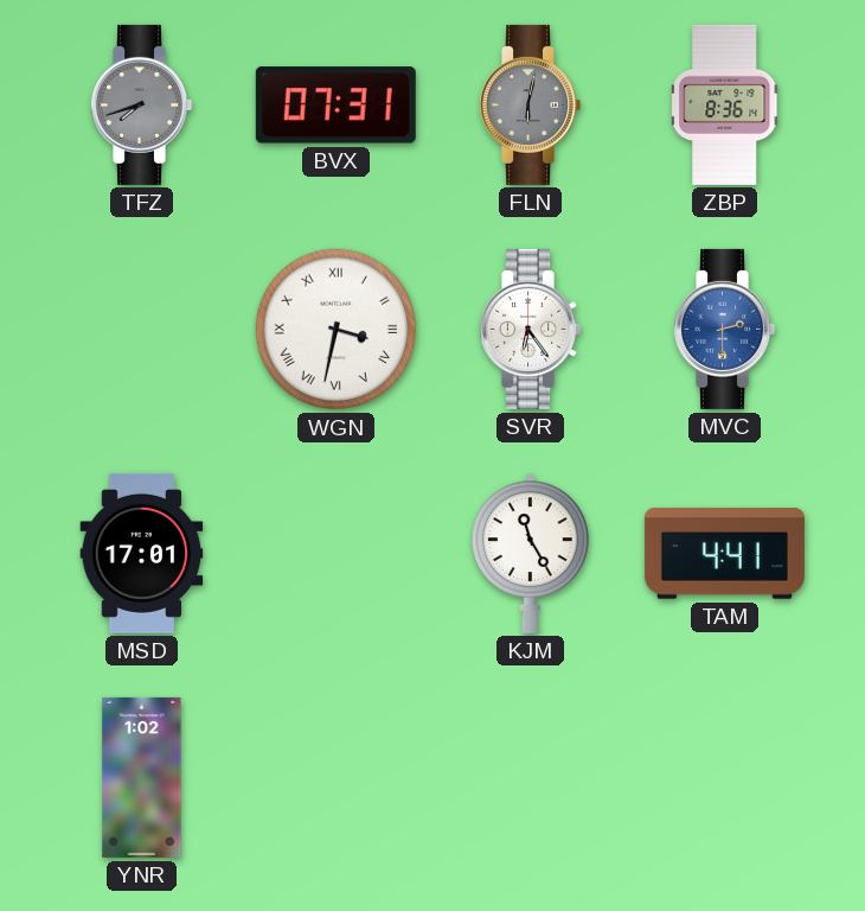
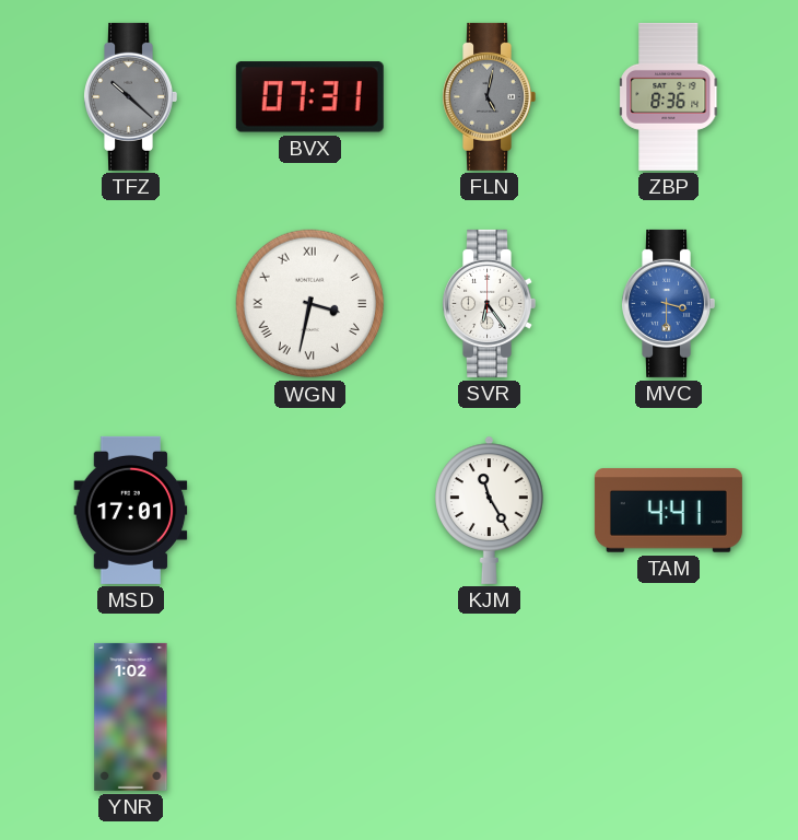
TFZ: 7:42 -> 10:22 (130, 96)
FLN: 6:02 -> 5:02 (489, 96)
MVC: 2:30 -> 3:30 (668, 303)
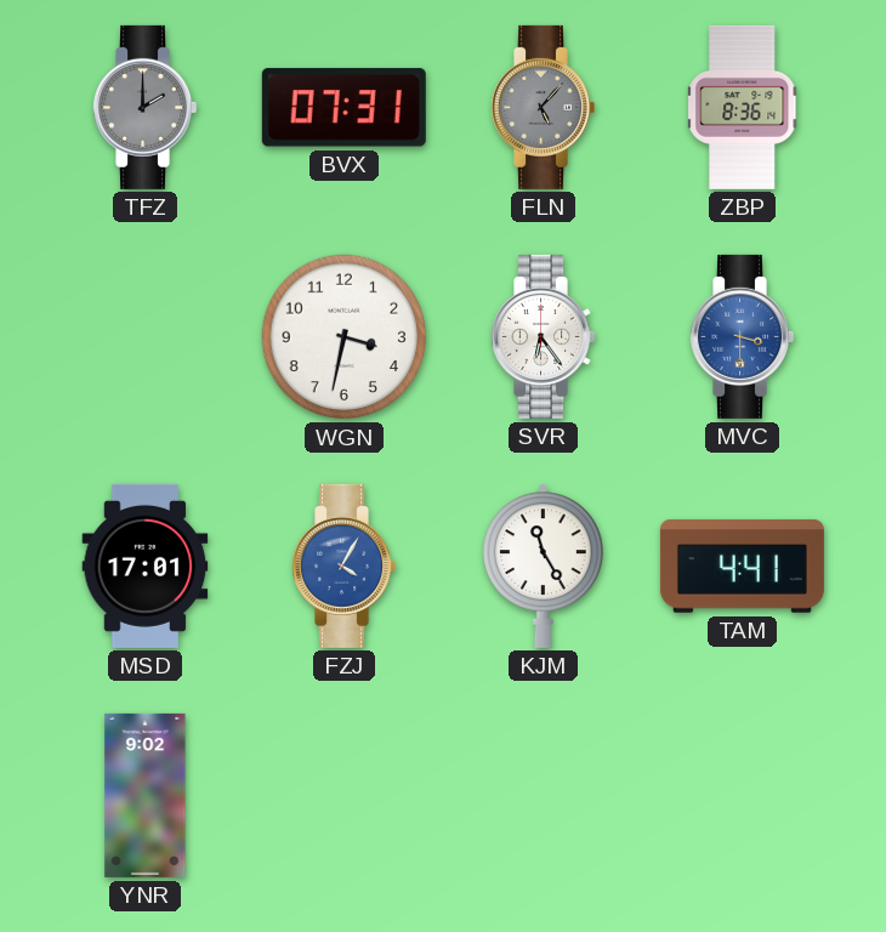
TFZ: 10:22 -> 2:00 (144, 107)
FLN: 5:02 -> 5:07 (543, 107)
WGN numerals: Roman -> Arabic (345, 337)
FZJ: none -> 4:05 (343, 566)
YNR: 1:02 -> 9:02 (146, 795)
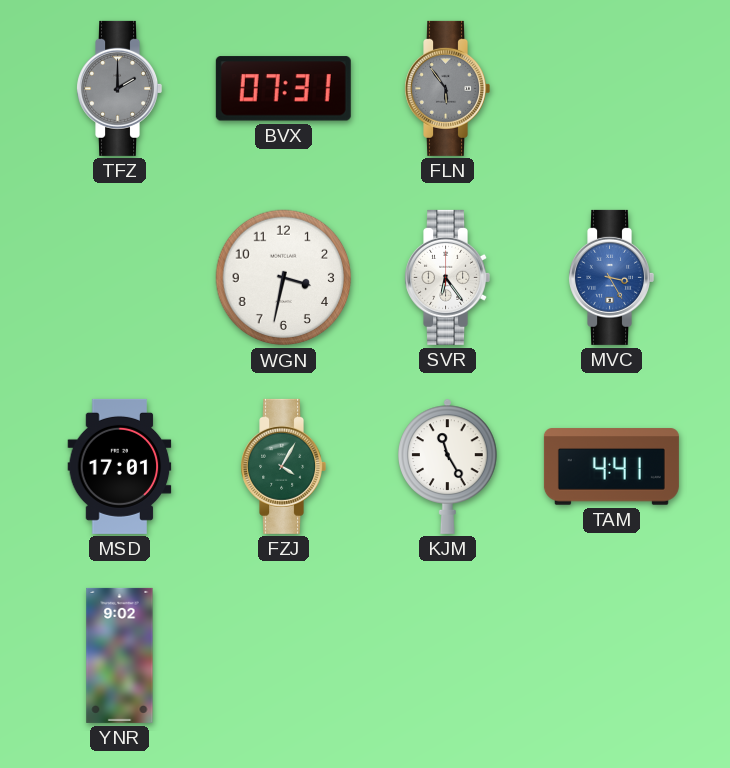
FLN: 5:07 -> 5:54 (447, 88)
ZBP: 8:36 -> none (743, 107)
MVC: 3:30 -> 3:25 (611, 277)
FZJ dial: blue -> green (283, 466)
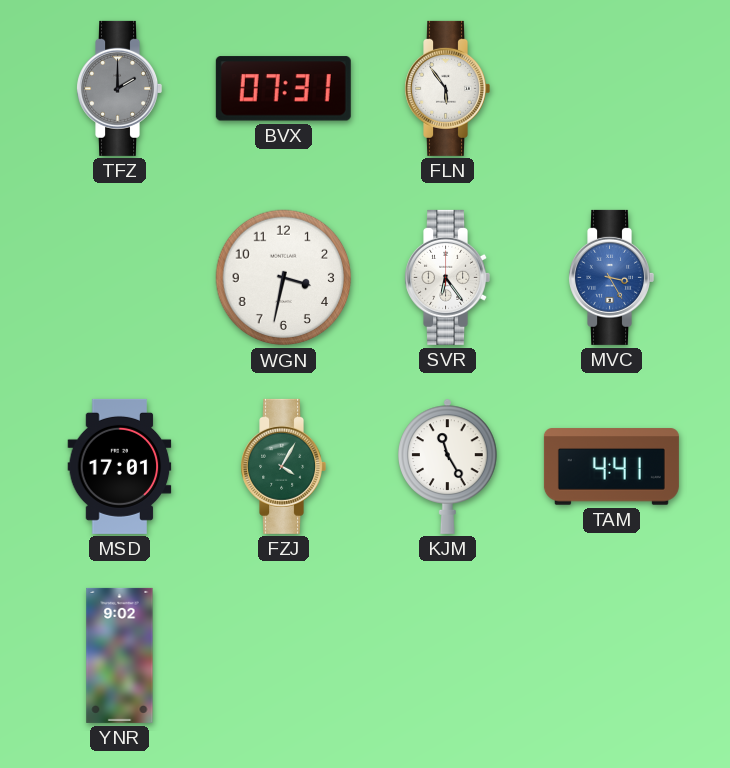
FLN dial: grey -> white (447, 88)
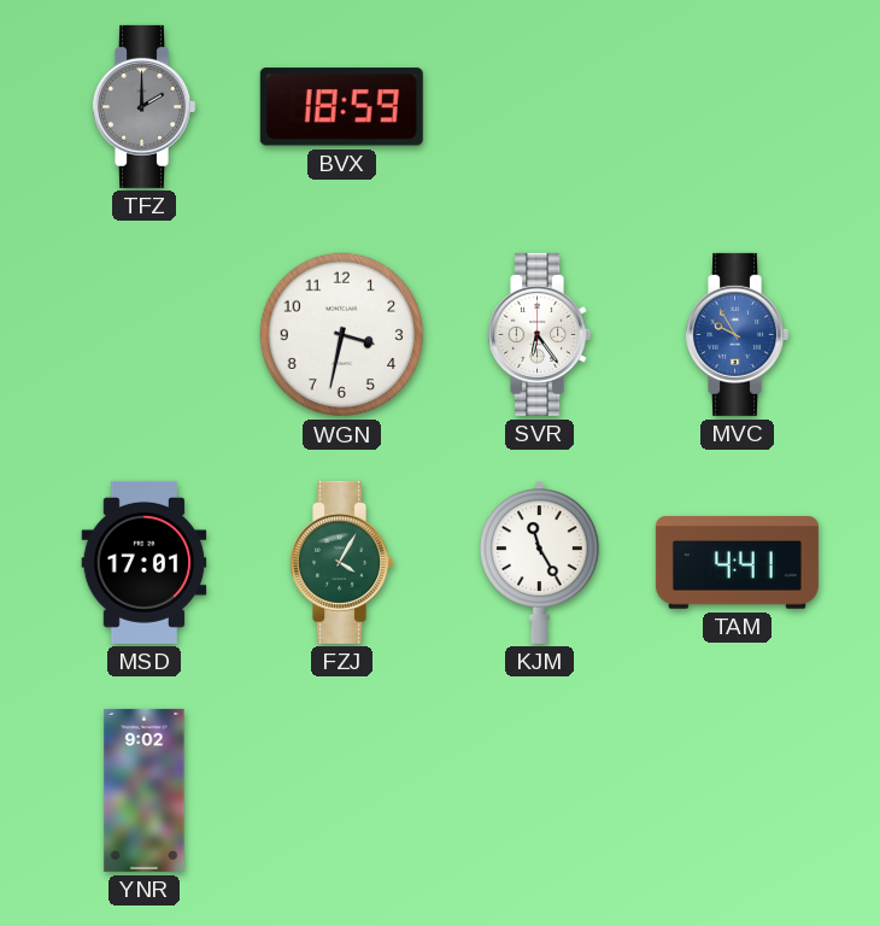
BVX: 07:31 -> 18:59 (341, 107)
FLN: 5:54 -> none (447, 88)
MVC: 3:25 -> 9:55 (737, 334)
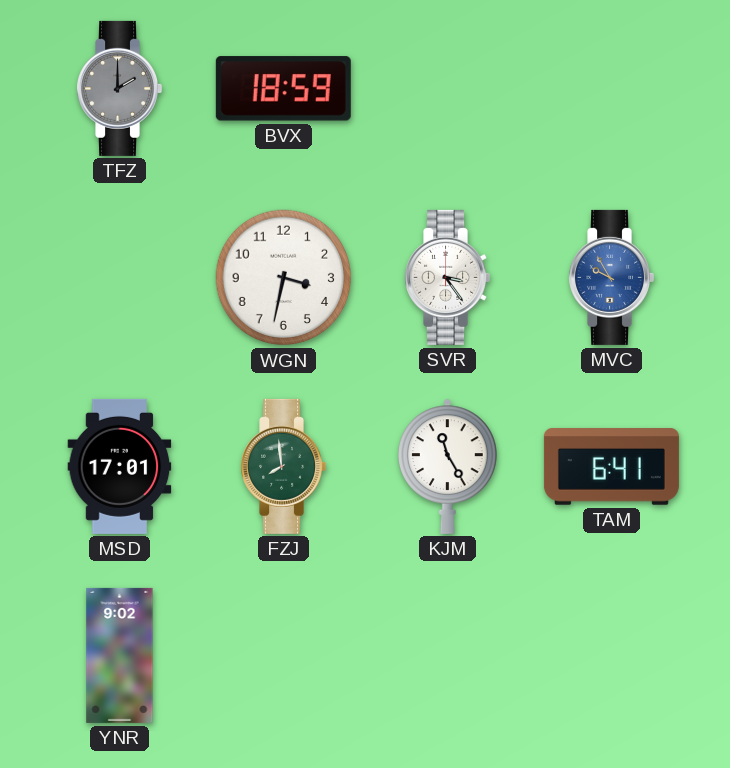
SVR: 6:24 -> 3:24 (447, 277)
FZJ: 4:05 -> 7:59 (283, 466)
TAM: 4:41 -> 6:41 (611, 467)
